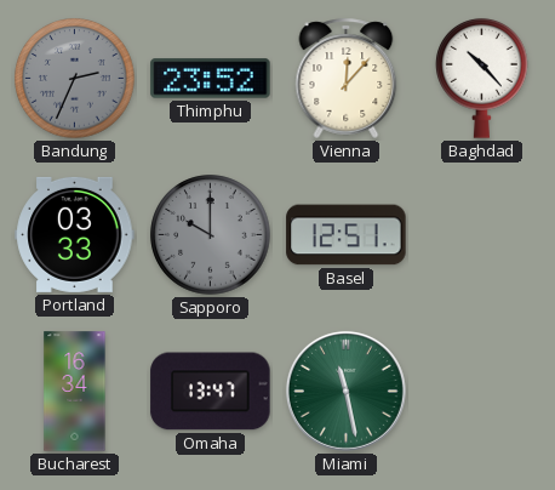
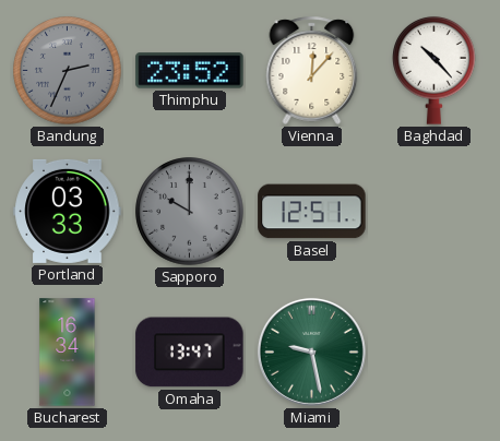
Miami: 11:28 -> 9:28 (311, 351)
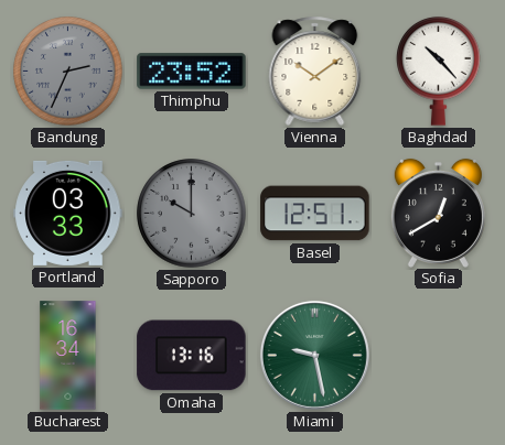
Vienna: 12:07 -> 10:09 (315, 70)
Sofia: none -> 12:40 (438, 213)
Omaha: 13:47 -> 13:16 (192, 356)
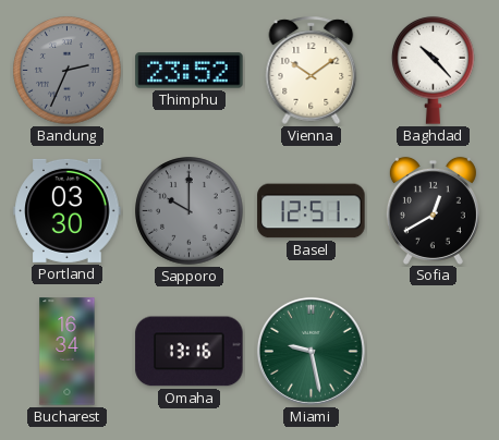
Portland: 03:33 -> 03:30 (68, 210)
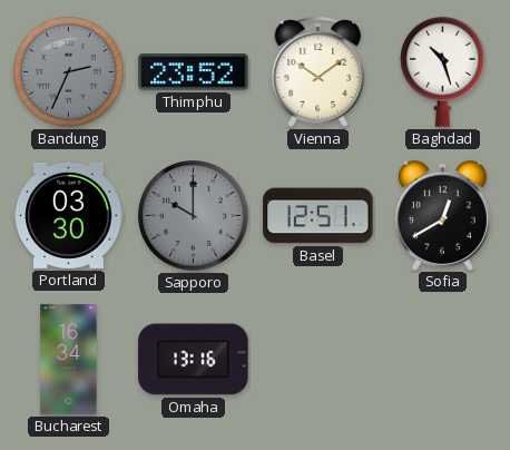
Baghdad: 10:23 -> 10:27 (443, 71)
Miami: 9:28 -> none (311, 351)
